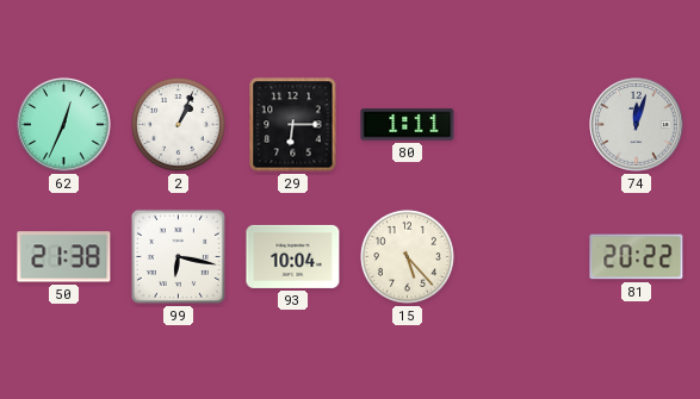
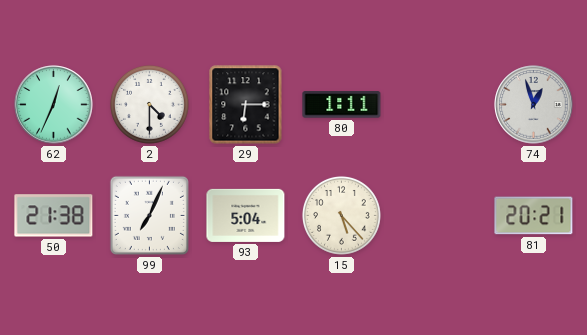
2: 1:04 -> 4:30 (149, 104)
74: 12:03 -> 12:57 (534, 105)
99: 6:17 -> 7:04 (149, 215)
93: 10:04 -> 5:04 (246, 215)
81: 20:22 -> 20:21 (534, 216)
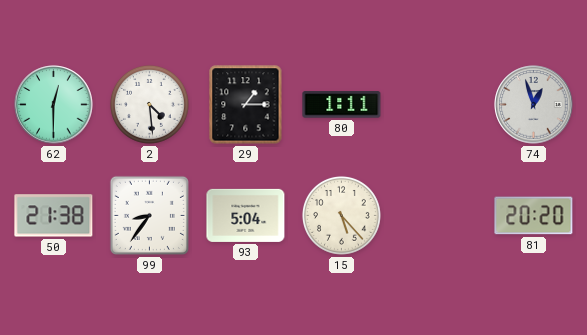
62: 12:34 -> 12:30 (54, 105)
2: 4:30 -> 4:29 (149, 104)
29: 6:15 -> 1:15 (246, 105)
99: 7:04 -> 8:36 (149, 215)
81: 20:21 -> 20:20 (534, 216)
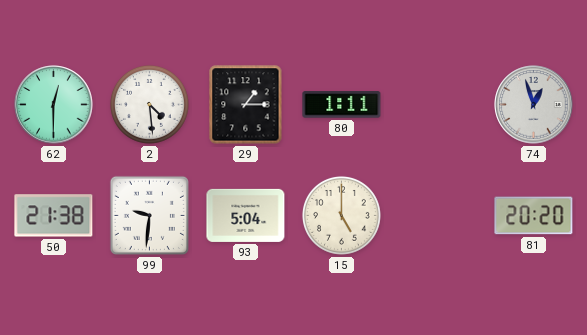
99: 8:36 -> 9:31 (149, 215)
15: 5:23 -> 5:00 (341, 215)
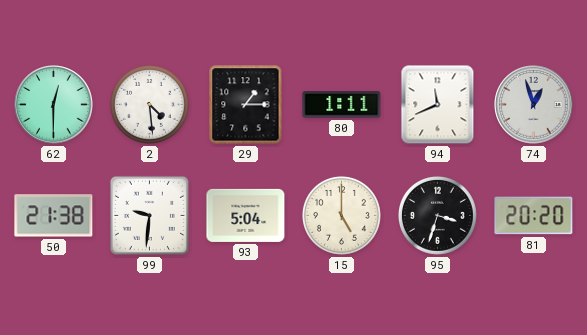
94: none -> 11:41 (438, 105)
95: none -> 3:33 (437, 215)
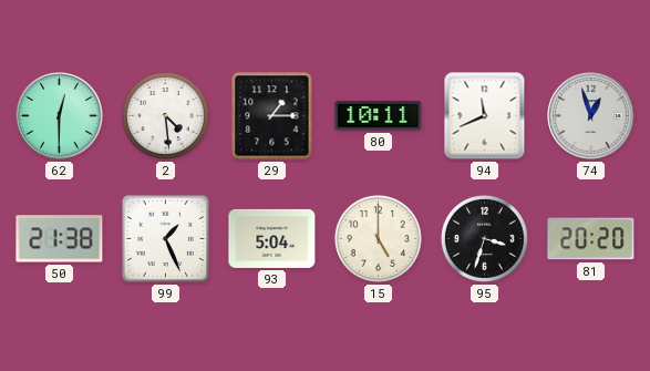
80: 1:11 -> 10:11 (379, 116)
99: 9:31 -> 1:26 (165, 238)
